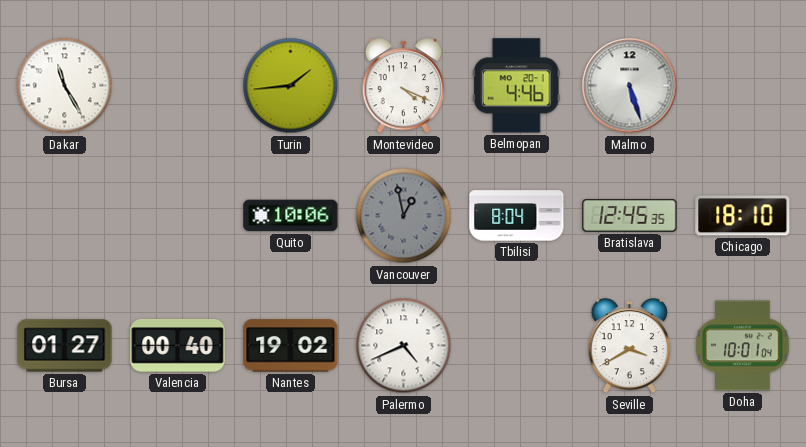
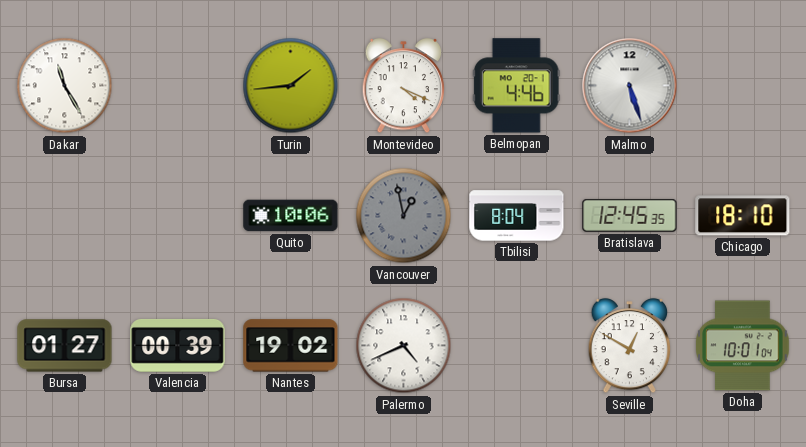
Valencia: 00:40 -> 00:39 (178, 346)
Seville: 3:40 -> 12:50 (630, 346)
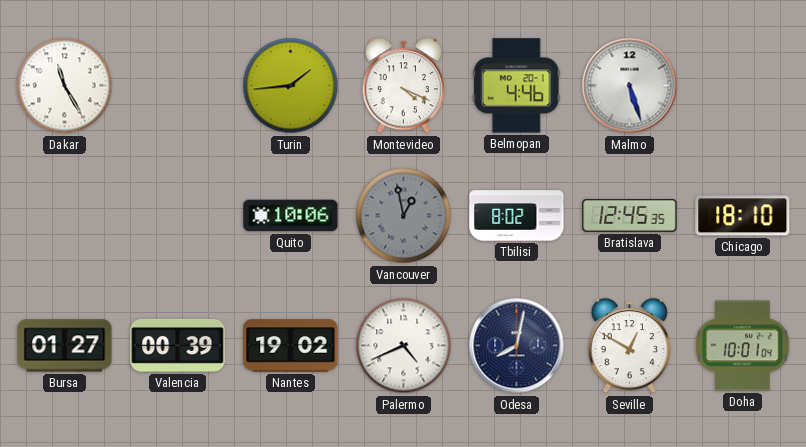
Tbilisi: 8:04 -> 8:02 (517, 216)
Odesa: none -> 8:02 (517, 346)
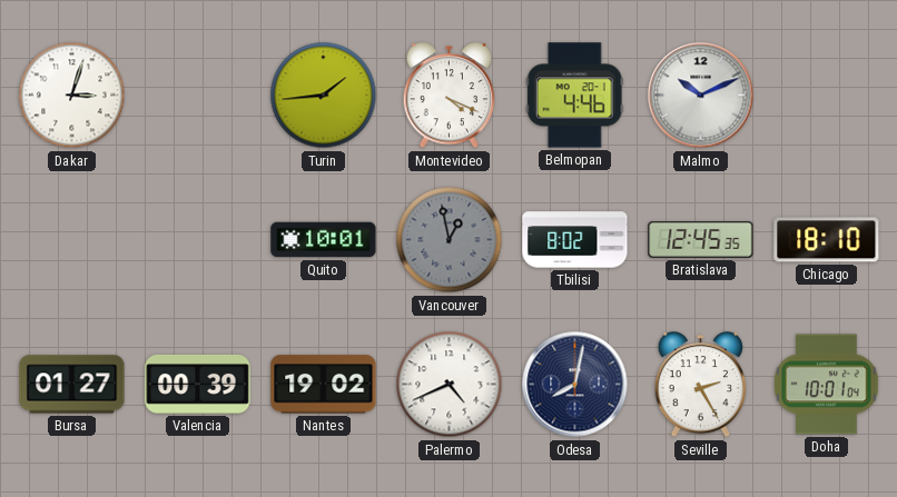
Dakar: 11:25 -> 3:03 (72, 96)
Malmo: 5:27 -> 10:11 (701, 96)
Quito: 10:06 -> 10:01 (324, 240)
Seville: 12:50 -> 2:25 (701, 385)
